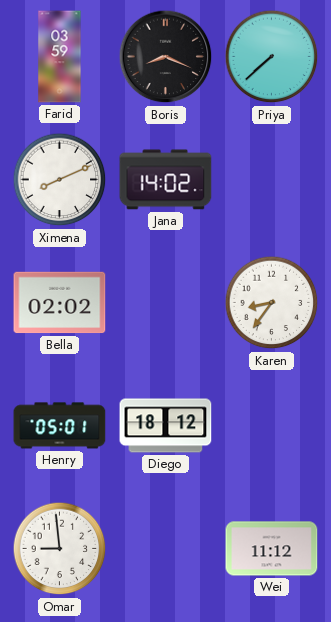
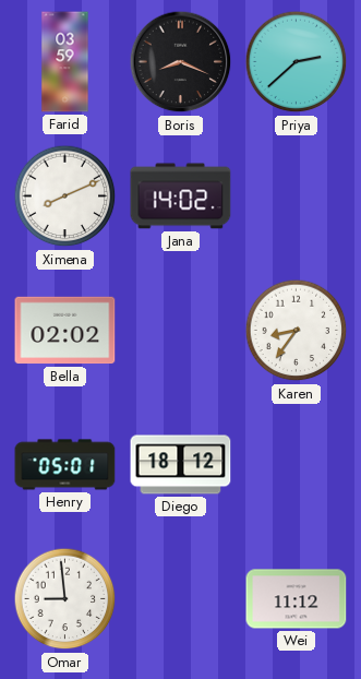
Priya: 7:38 -> 2:38 (297, 62)
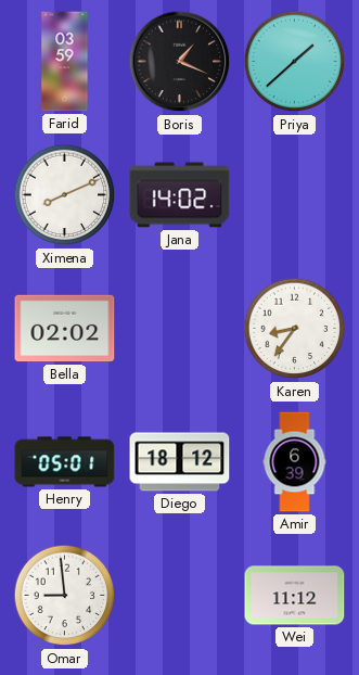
Boris: 8:19 -> 1:19 (180, 62)
Priya: 2:38 -> 1:38 (295, 62)
Amir: none -> 6:39 (295, 462)
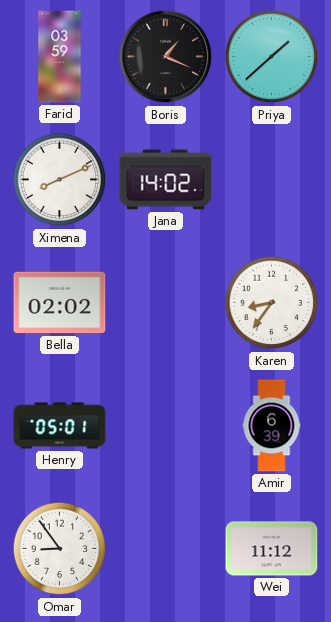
Diego: 18:12 -> none (180, 462)
Omar: 8:59 -> 8:54 (60, 549)
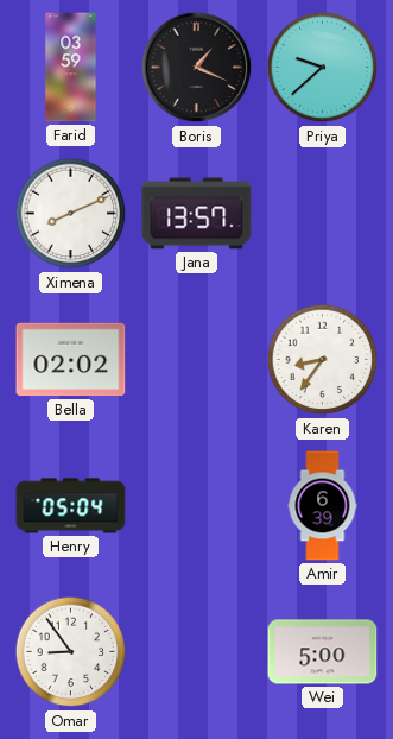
Priya: 1:38 -> 9:38 (323, 68)
Jana: 14:02 -> 13:57 (197, 214)
Henry: 05:01 -> 05:04 (71, 506)
Wei: 11:12 -> 5:00 (323, 652)
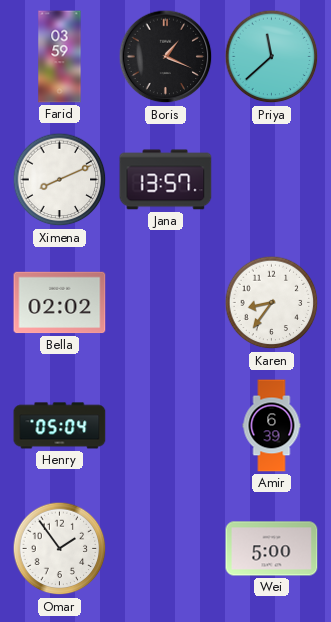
Priya: 9:38 -> 11:38 (272, 57)
Omar: 8:54 -> 1:54 (60, 549)
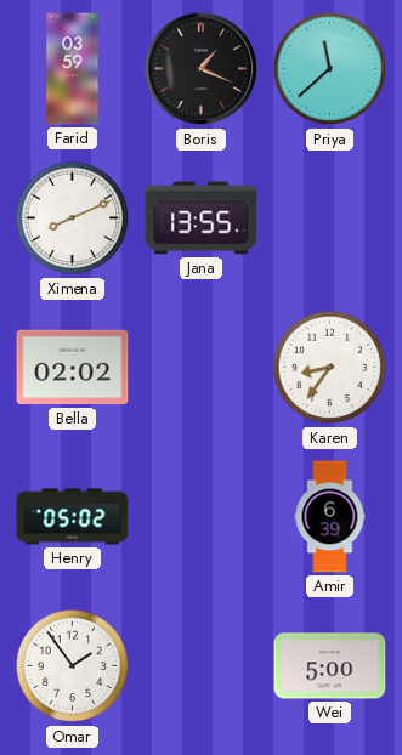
Jana: 13:57 -> 13:55 (202, 218)
Henry: 05:04 -> 05:02 (73, 517)
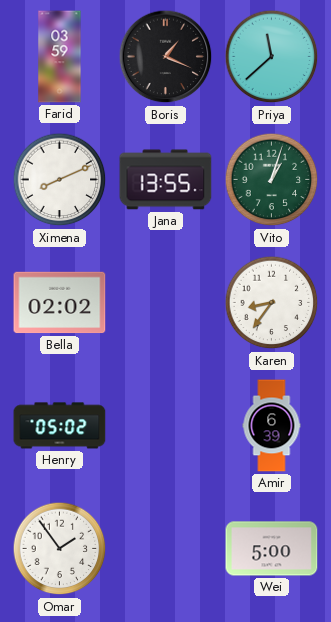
Vito: none -> 1:03 (272, 180)
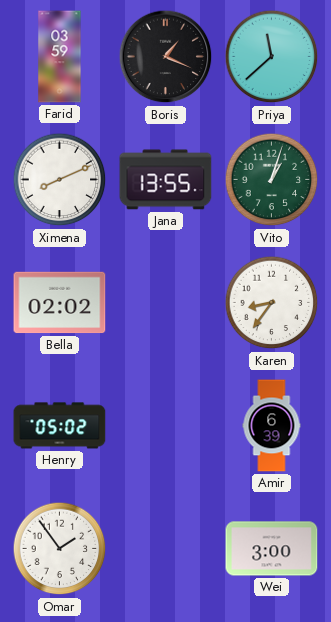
Wei: 5:00 -> 3:00 (272, 549)
